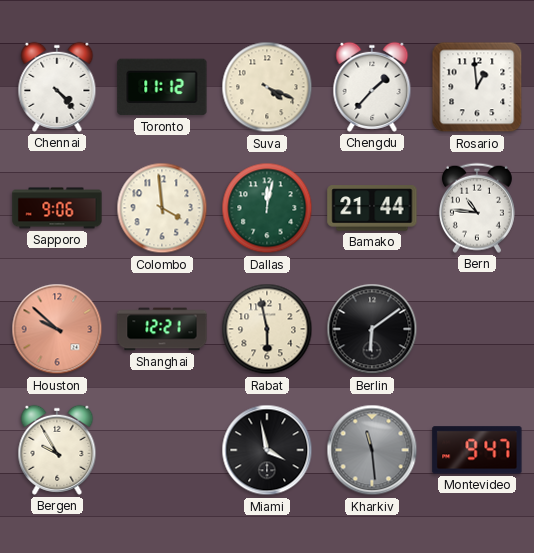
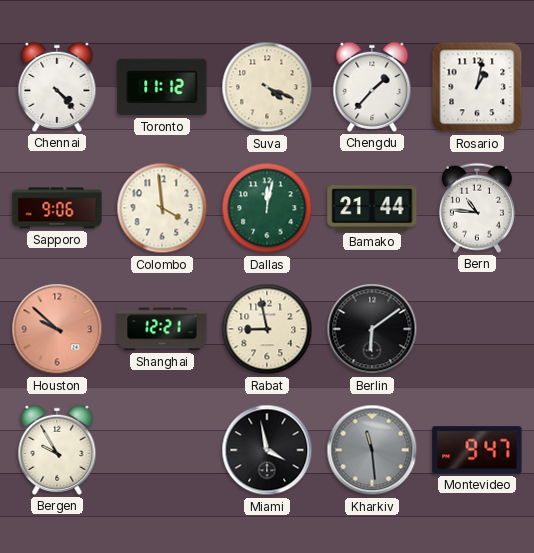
Rosario: 12:59 -> 1:02 (477, 87)
Rabat: 5:58 -> 8:58 (267, 329)
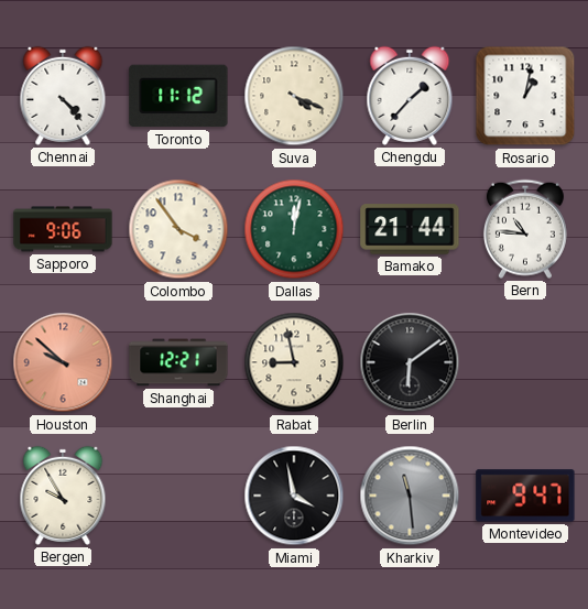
Colombo: 3:59 -> 3:54 (178, 229)
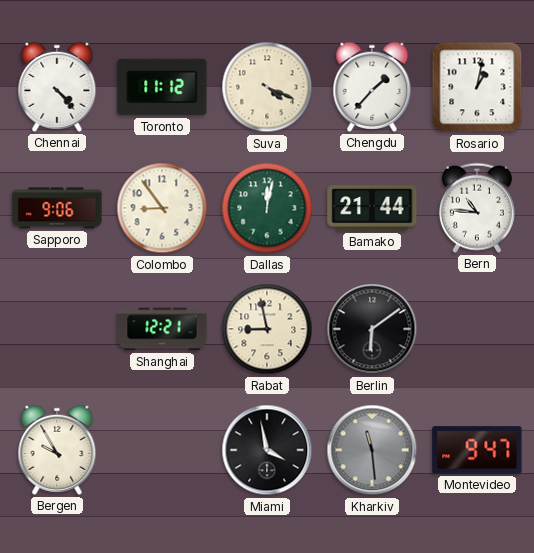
Colombo: 3:54 -> 8:54 (162, 208)
Houston: 9:52 -> none (63, 362)
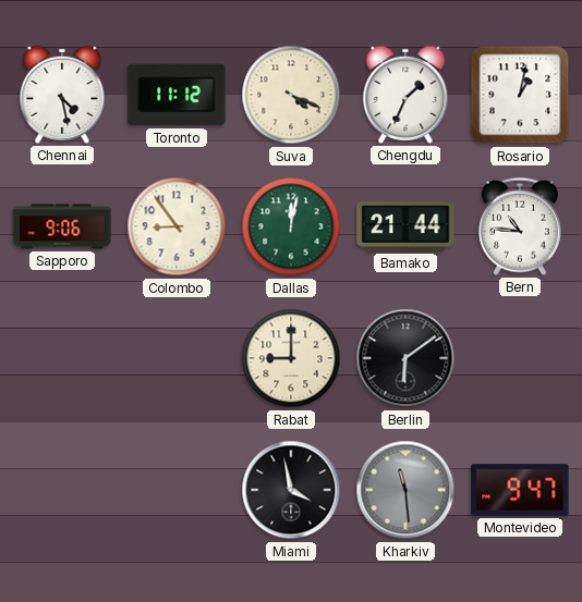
Chennai: 4:23 -> 4:28 (62, 95)
Chengdu: 1:37 -> 1:34 (405, 95)
Shanghai: 12:21 -> none (162, 329)
Rabat: 8:58 -> 9:00 (291, 358)
Bergen: 9:55 -> none (57, 450)
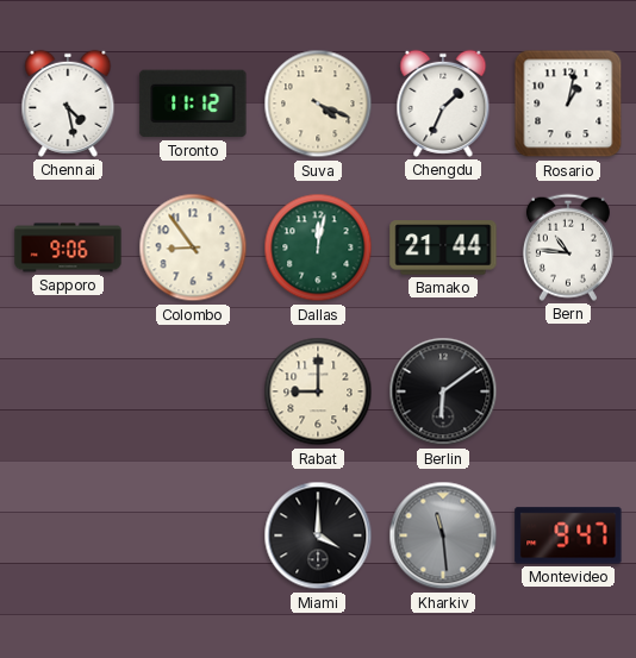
Miami: 3:58 -> 4:00 (318, 535)
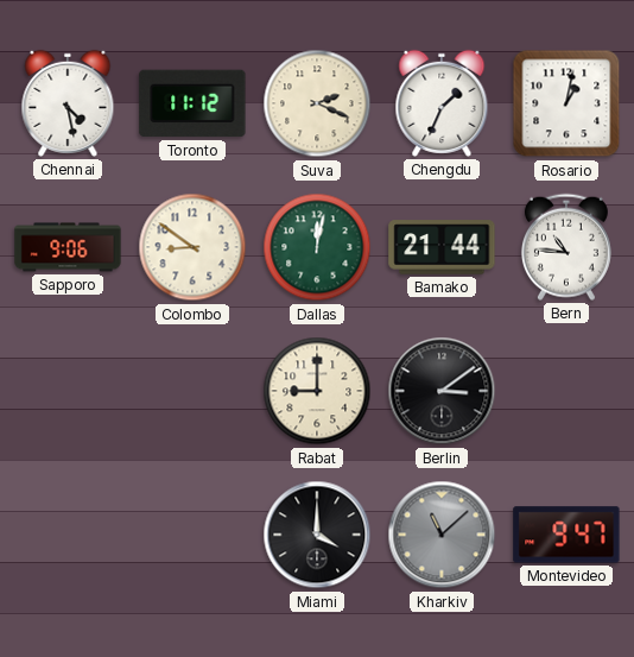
Suva: 4:19 -> 2:19 (317, 103)
Colombo: 8:54 -> 8:51 (192, 247)
Berlin: 6:09 -> 3:09 (442, 391)
Kharkiv: 11:29 -> 11:08 (442, 535)
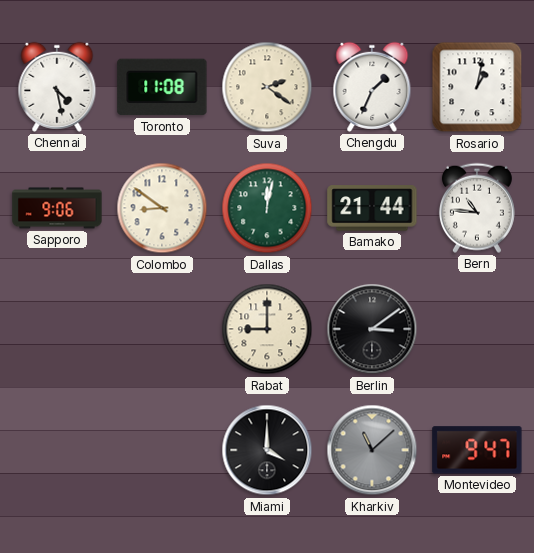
Toronto: 11:12 -> 11:08 (162, 87)
Suva: 2:19 -> 2:21 (267, 87)
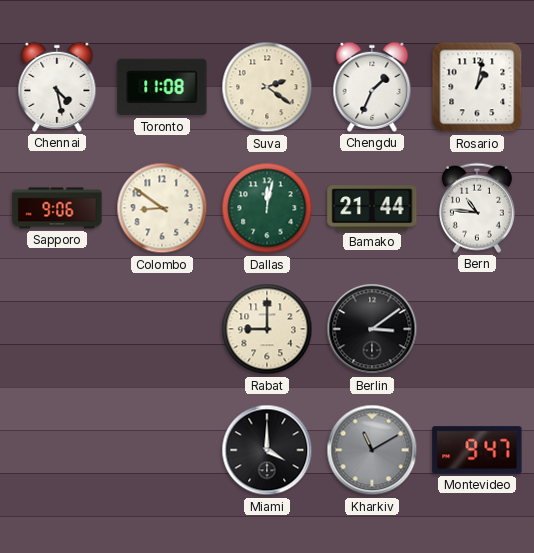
Kharkiv: 11:08 -> 11:10 (372, 450)
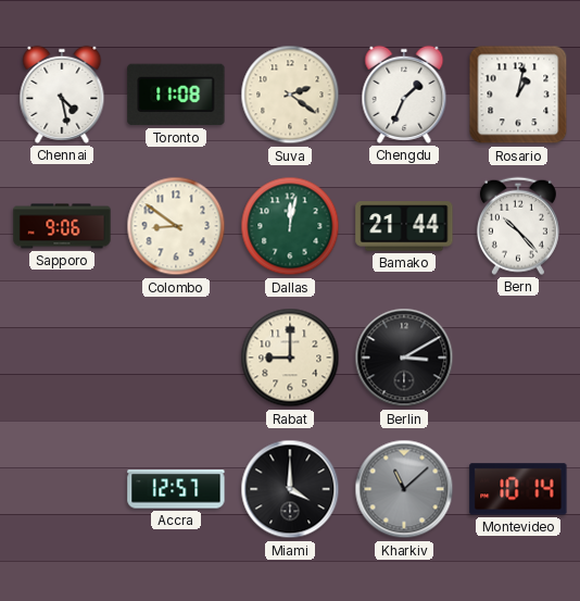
Bern: 10:46 -> 10:23 (518, 226)
Berlin: 3:09 -> 3:10 (404, 358)
Accra: none -> 12:57 (176, 489)
Kharkiv: 11:10 -> 11:08 (404, 489)
Montevideo: 9:47 -> 10:14 (518, 489)
